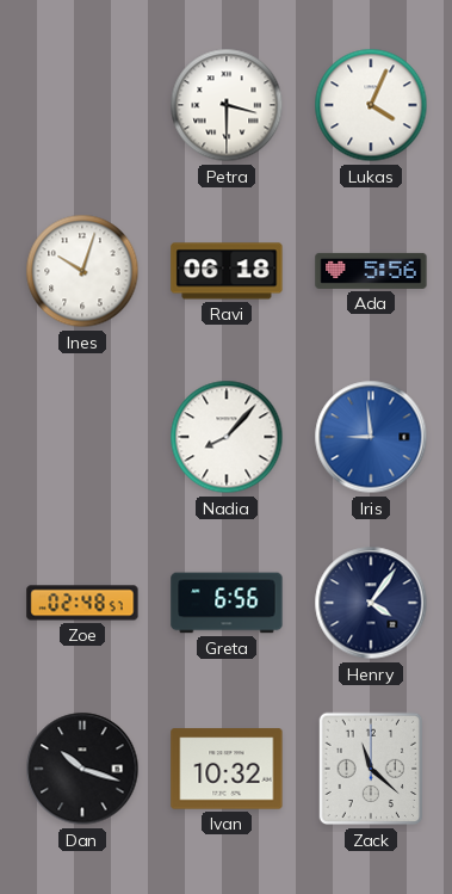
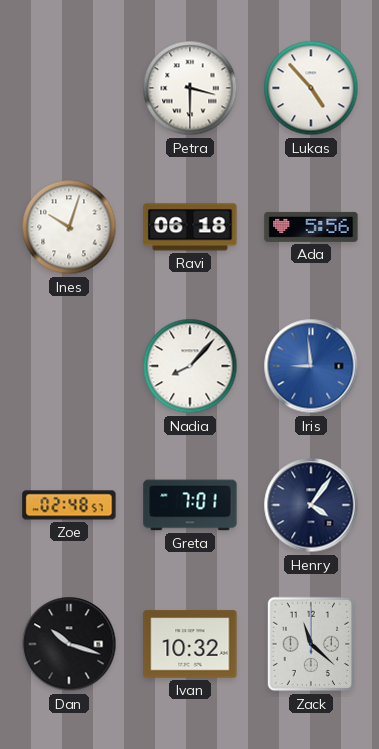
Lukas: 4:04 -> 4:53 (311, 88)
Greta: 6:56 -> 7:01 (190, 505)
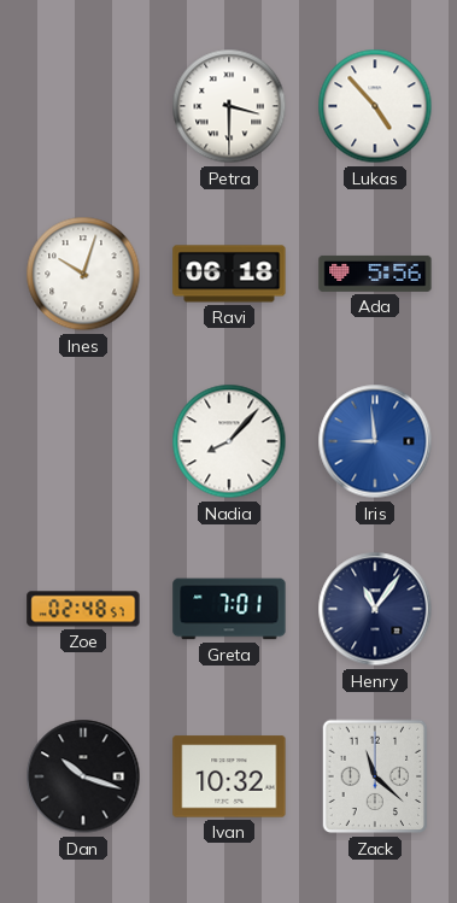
Henry: 4:06 -> 11:06 (375, 609)
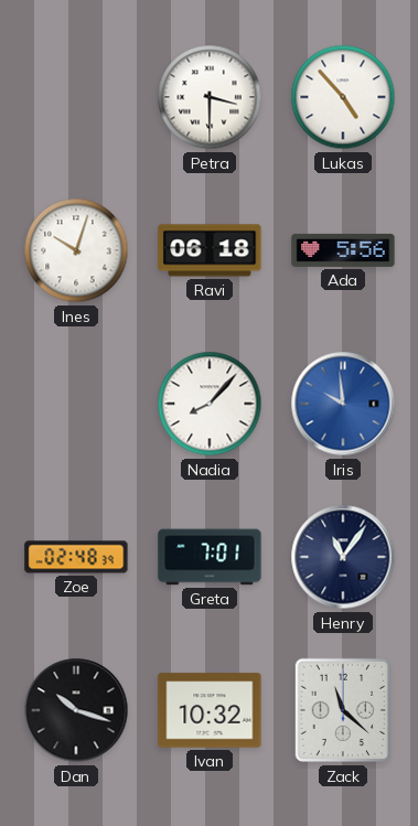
Iris: 8:59 -> 9:59 (343, 404)
Zoe: 02:48:57 -> 02:48:39 (76, 557)
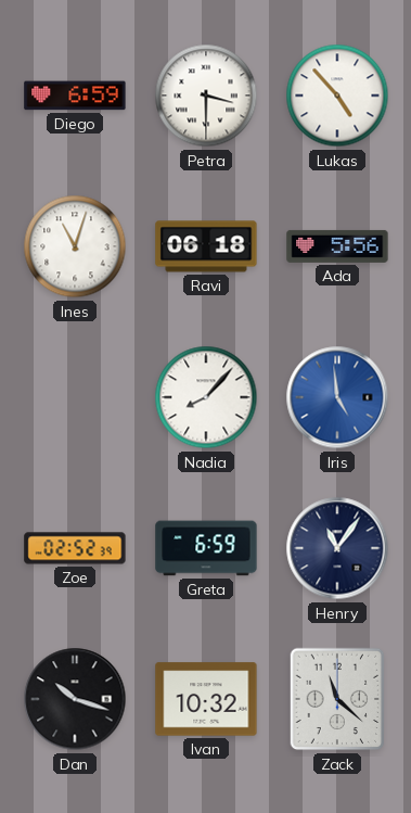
Diego: none -> 6:59 (75, 96)
Ines: 10:03 -> 11:03 (75, 246)
Iris: 9:59 -> 4:59 (337, 397)
Zoe: 02:48 -> 02:52 (75, 548)
Greta: 7:01 -> 6:59 (206, 548)
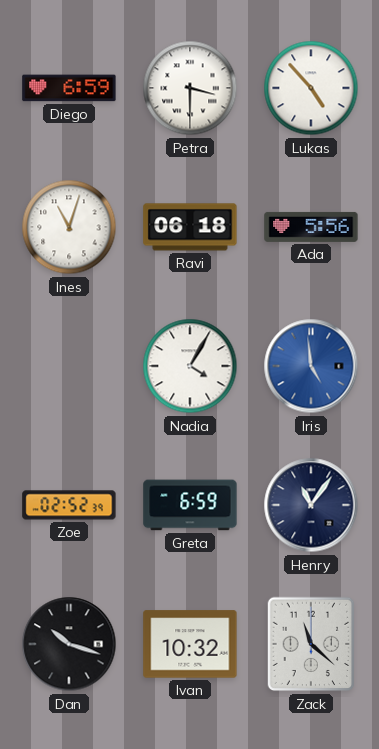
Nadia: 8:07 -> 4:05 (190, 366)
